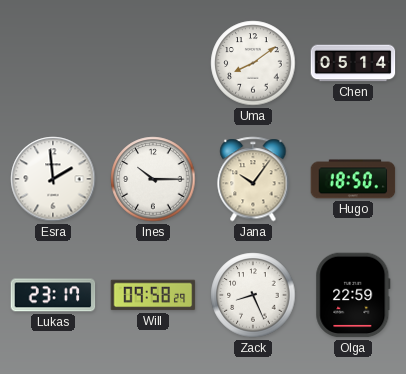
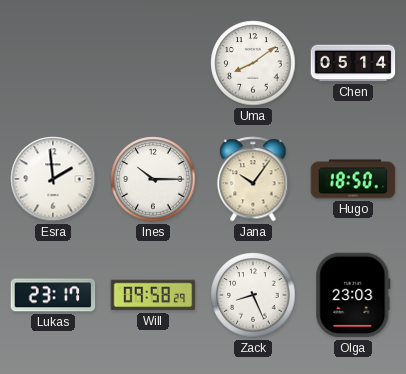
Olga: 22:59 -> 23:03 (353, 295)
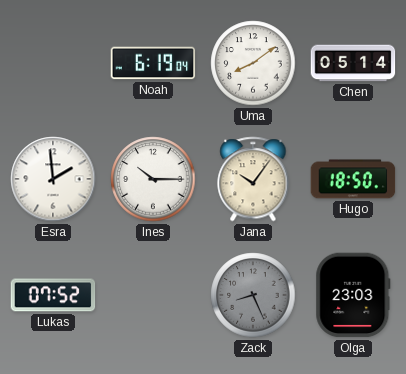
Noah: none -> 6:19 (153, 63)
Lukas: 23:17 -> 07:52 (53, 295)
Will: 09:58 -> none (153, 295)
Zack dial: white -> grey (253, 295)
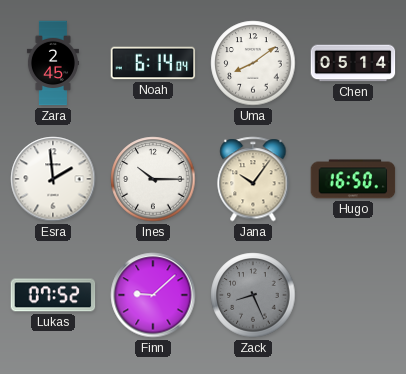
Zara: none -> 2:45 (53, 63)
Noah: 6:19 -> 6:14 (153, 63)
Hugo: 18:50 -> 16:50 (353, 179)
Finn: none -> 9:08 (153, 295)
Olga: 23:03 -> none (353, 295)
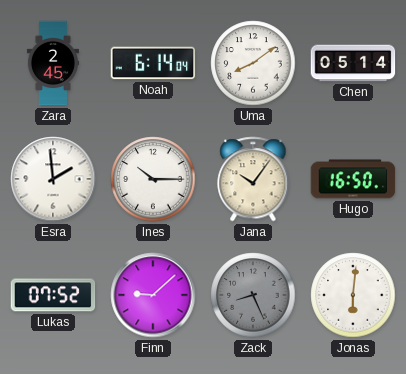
Jonas: none -> 6:01 (353, 295)
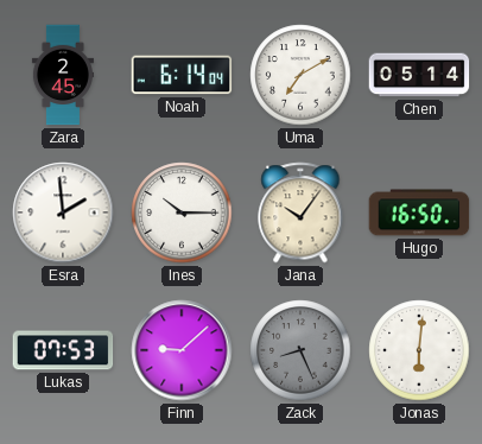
Uma: 8:09 -> 7:10 (300, 75)
Lukas: 07:52 -> 07:53 (63, 350)
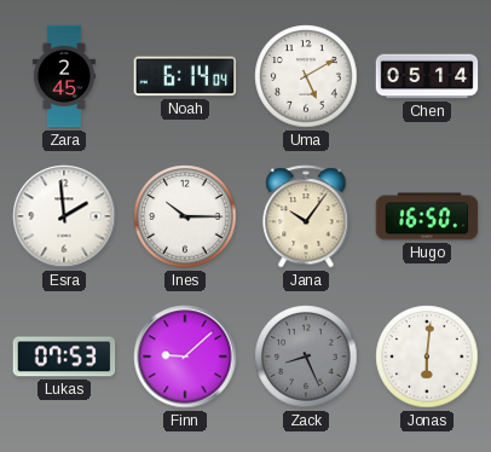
Uma: 7:10 -> 5:10 (306, 76)
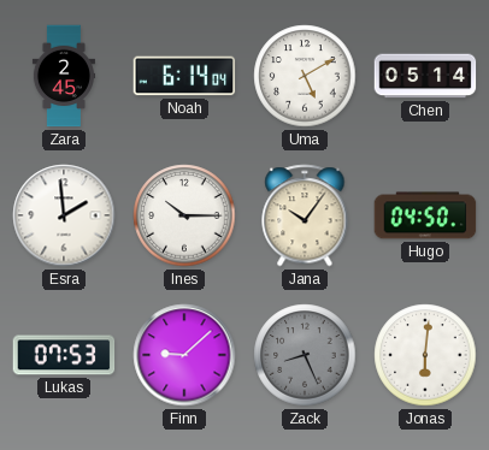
Hugo: 16:50 -> 04:50 (425, 215)
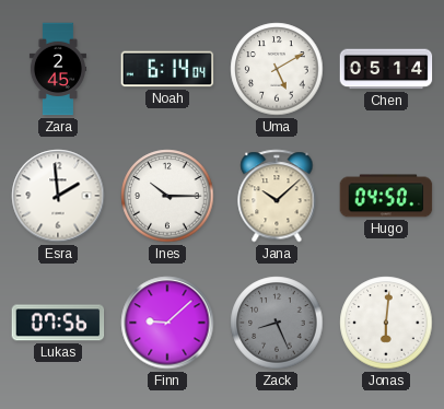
Jana: 10:06 -> 10:08 (277, 196)
Lukas: 07:53 -> 07:56 (58, 323)
